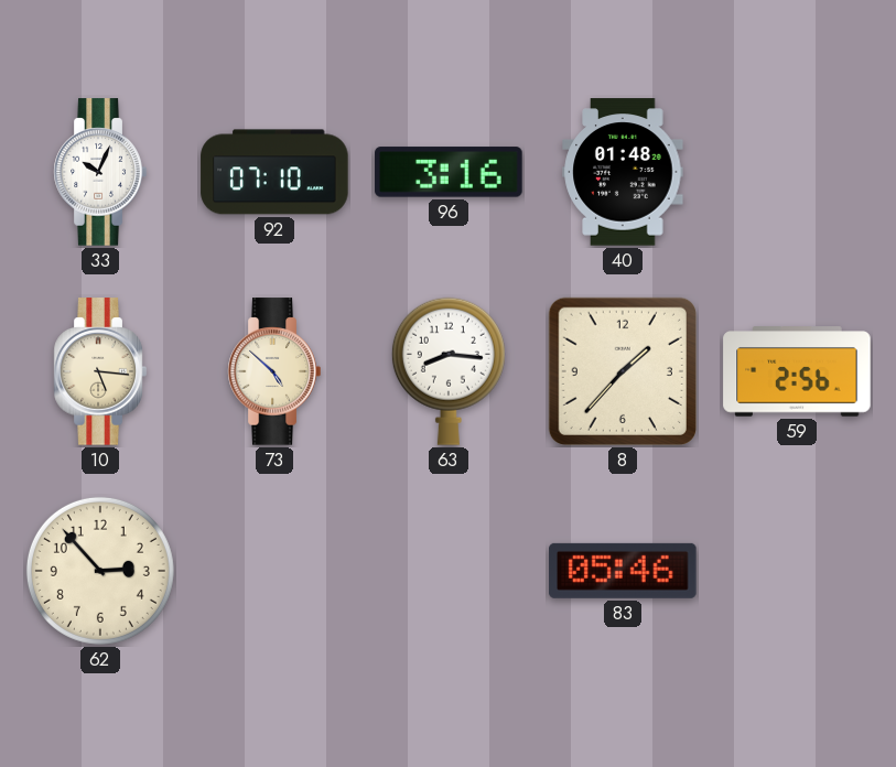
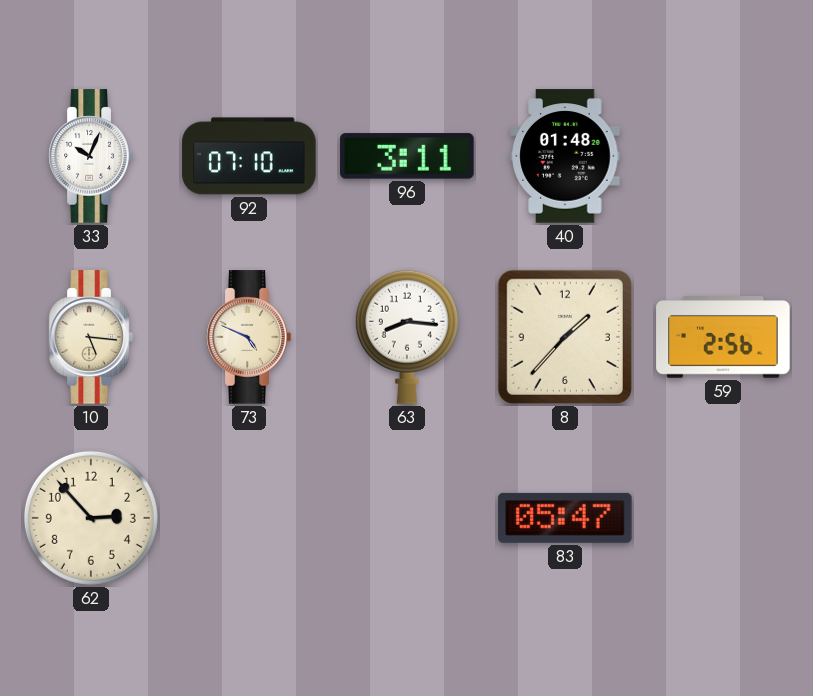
96: 3:16 -> 3:11 (407, 156)
73: 4:52 -> 4:49 (249, 337)
83: 05:46 -> 05:47 (565, 518)
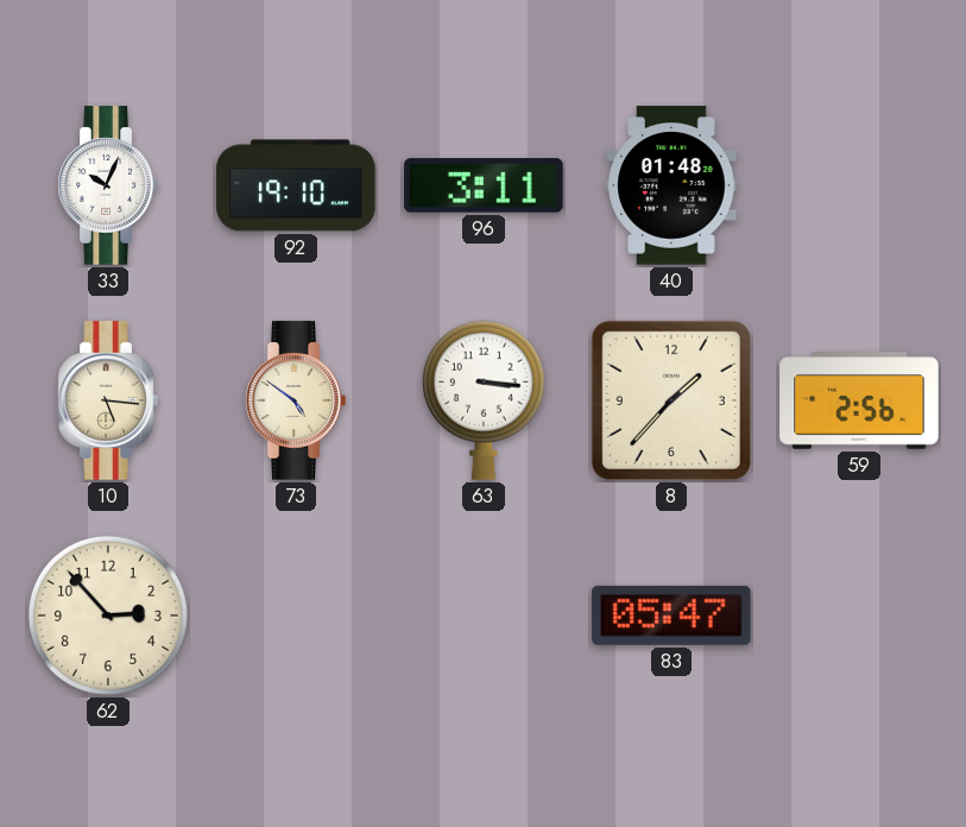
92: 07:10 -> 19:10 (296, 185)
73: 4:49 -> 4:51 (296, 400)
63: 8:16 -> 3:16 (484, 400)
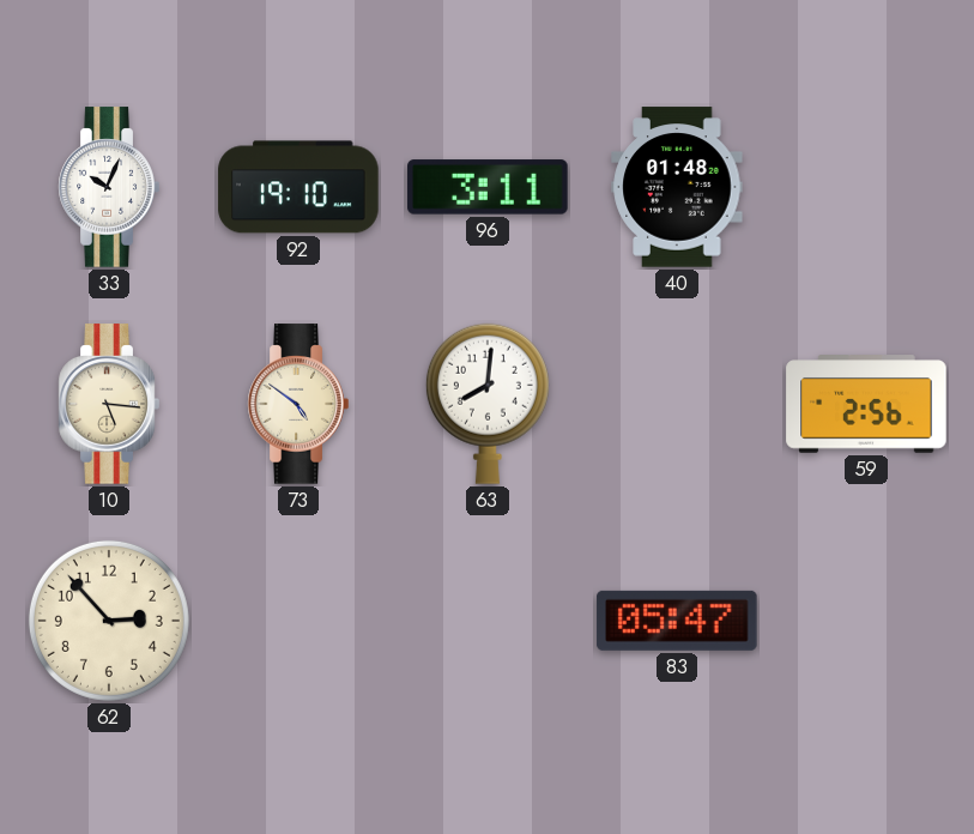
63: 3:16 -> 8:01 (488, 404)
8: 1:37 -> none (671, 400)
